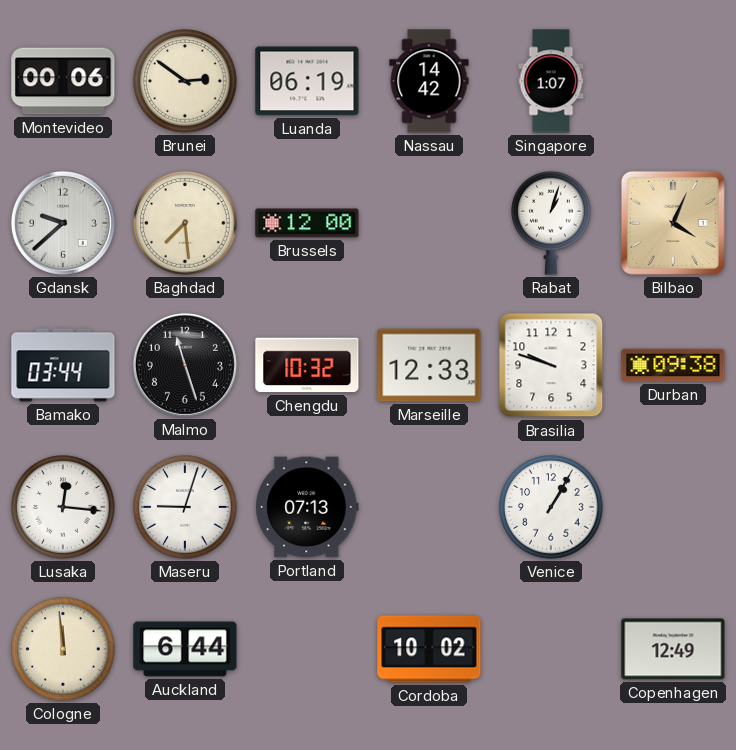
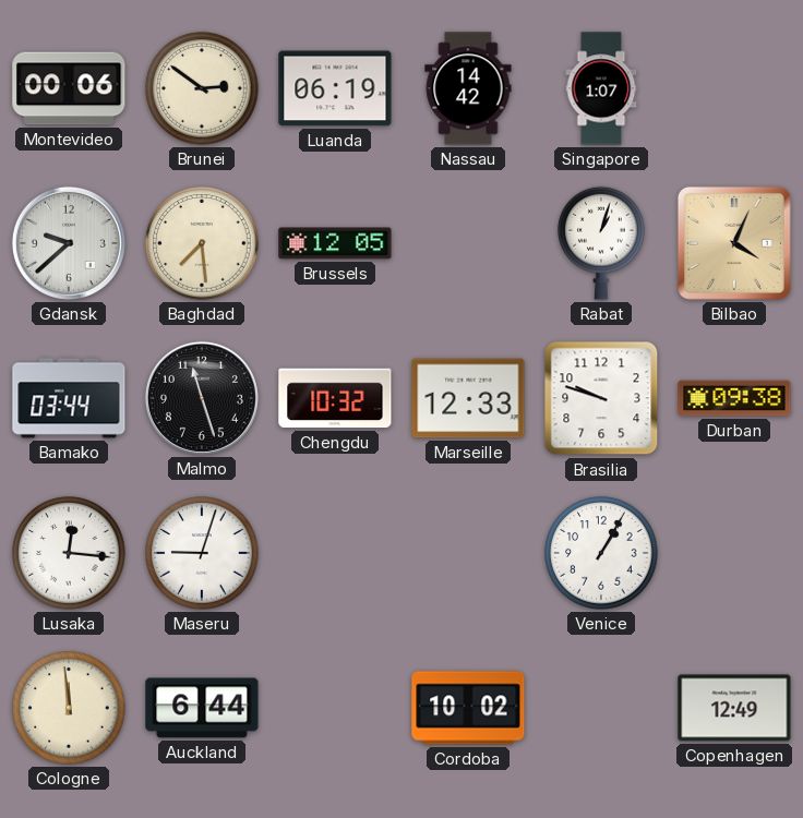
Brussels: 12:00 -> 12:05 (335, 243)
Portland: 07:13 -> none (307, 507)
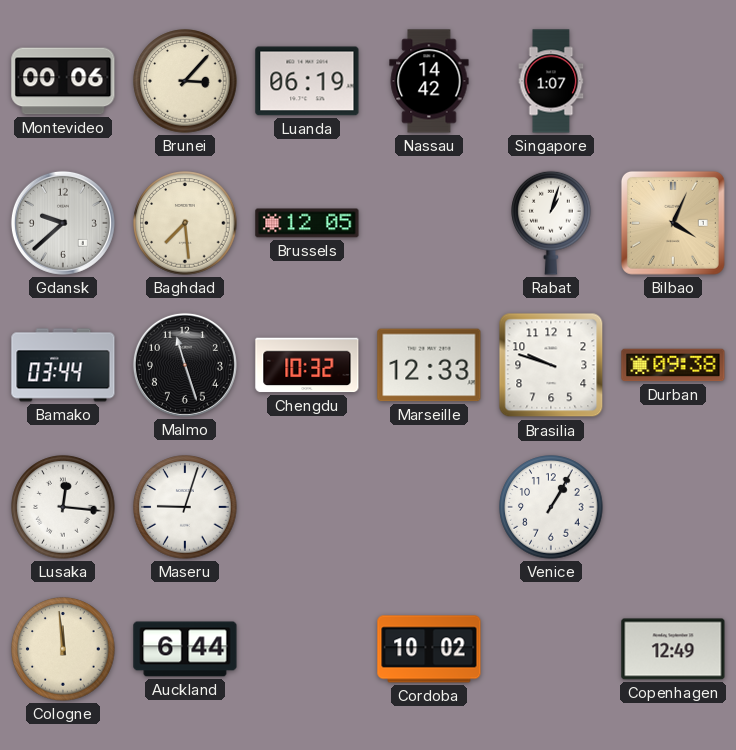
Brunei: 2:51 -> 3:07 (185, 81)
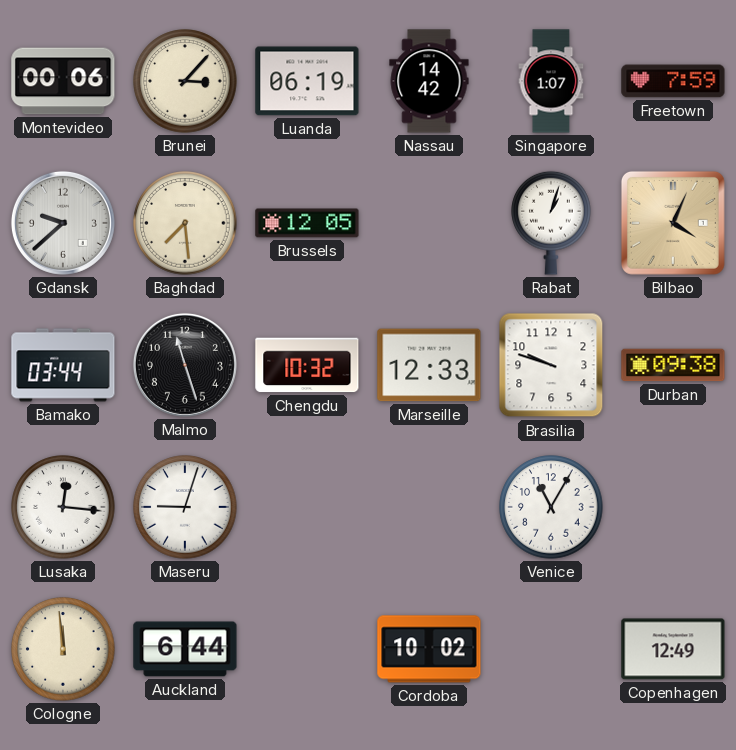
Freetown: none -> 7:59 (673, 81)
Venice: 1:05 -> 11:05 (551, 507)
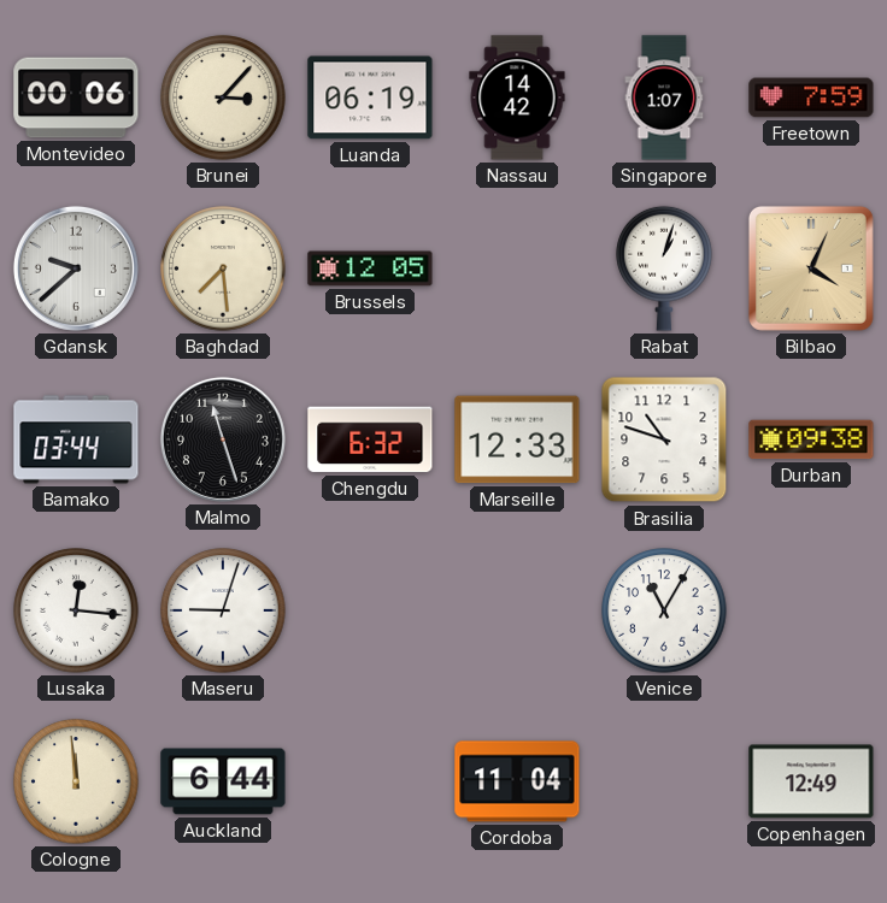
Chengdu: 10:32 -> 6:32 (370, 439)
Brasilia: 9:48 -> 10:48 (664, 439)
Cordoba: 10:02 -> 11:04 (517, 781)
